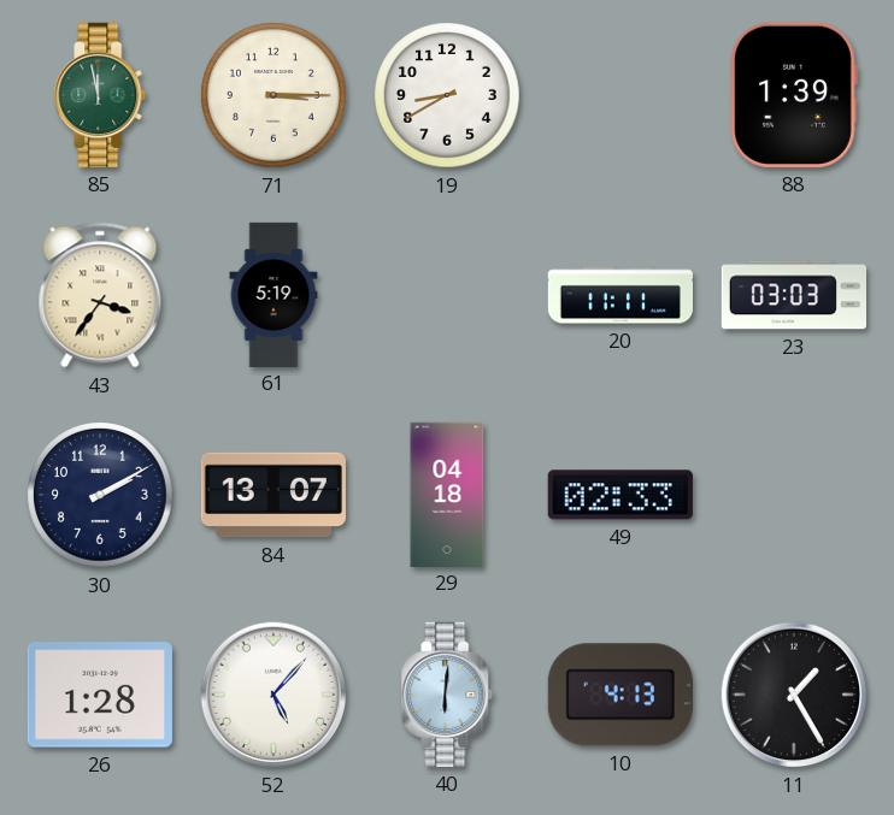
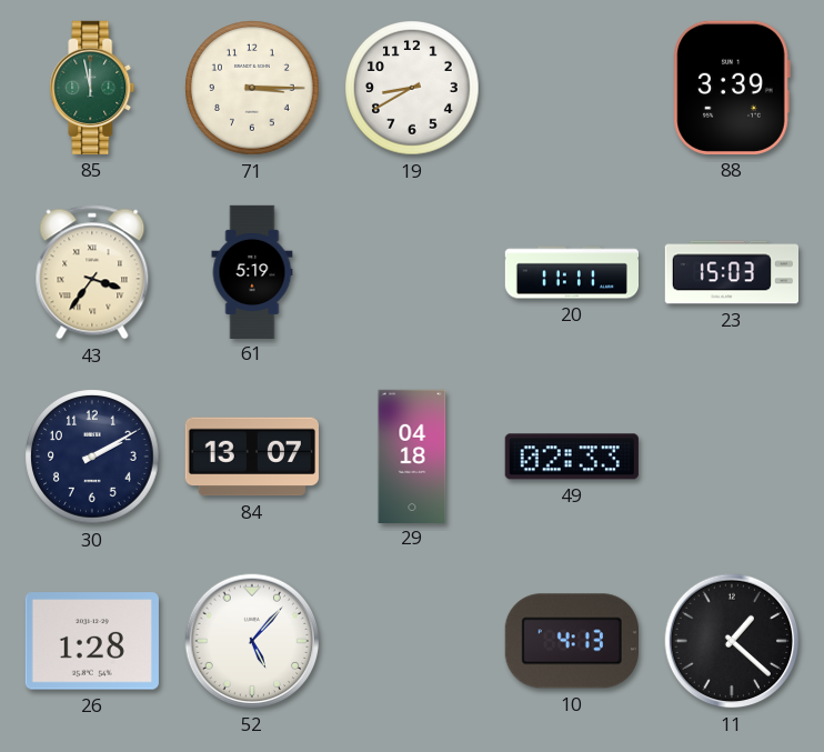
88: 1:39 -> 3:39 (732, 88)
23: 03:03 -> 15:03 (731, 272)
40: 6:01 -> none (447, 695)
11: 1:25 -> 1:22 (732, 641)
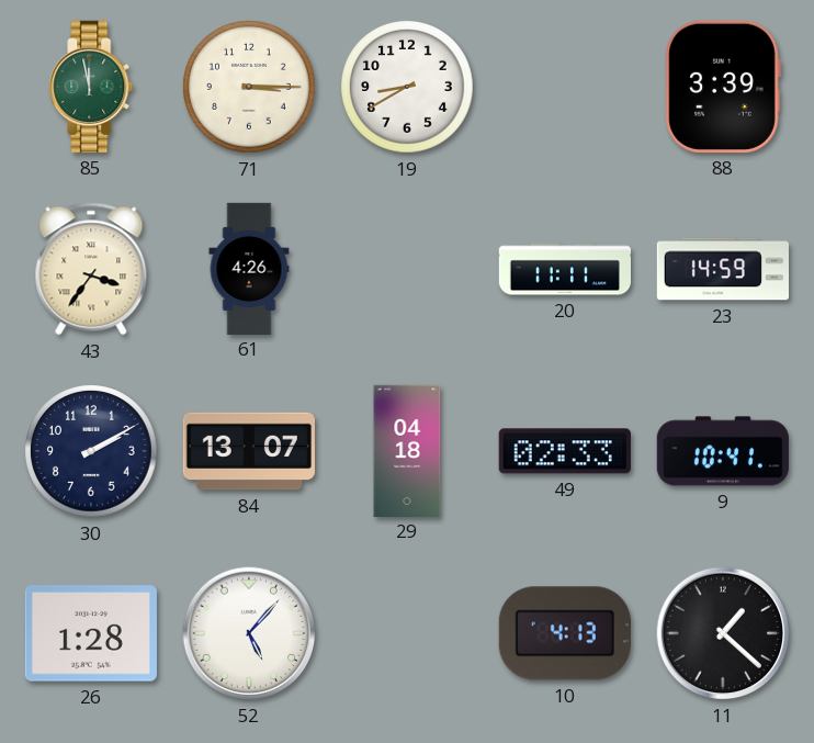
61: 5:19 -> 4:26 (249, 268)
23: 15:03 -> 14:59 (722, 269)
9: none -> 10:41 (723, 451)
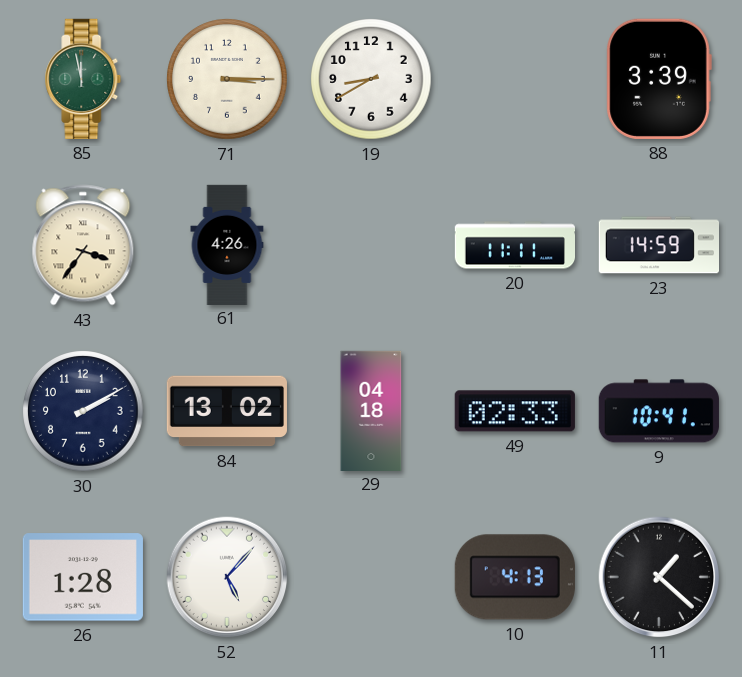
84: 13:07 -> 13:02 (227, 411)
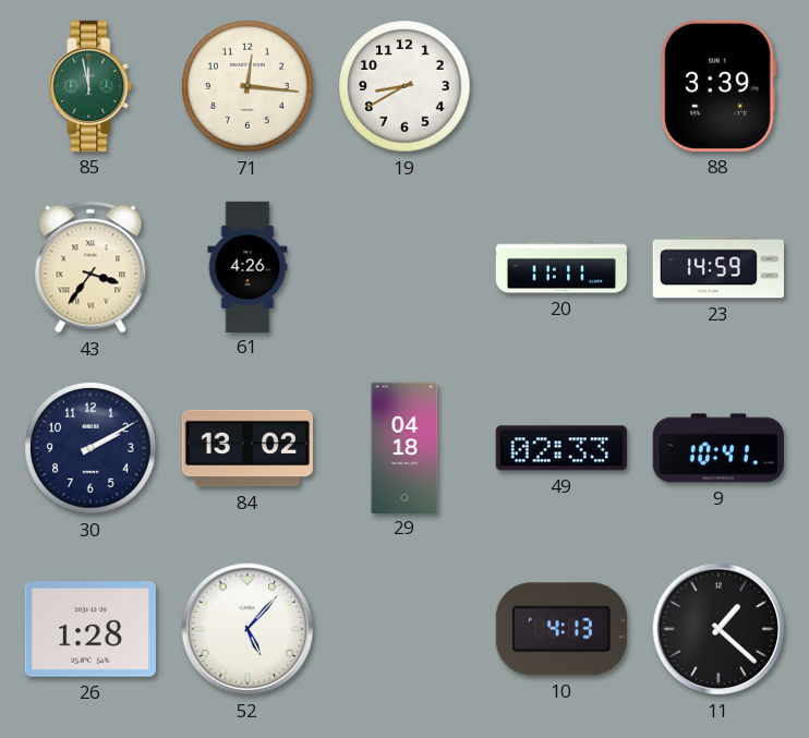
71: 3:15 -> 12:16 (247, 86)
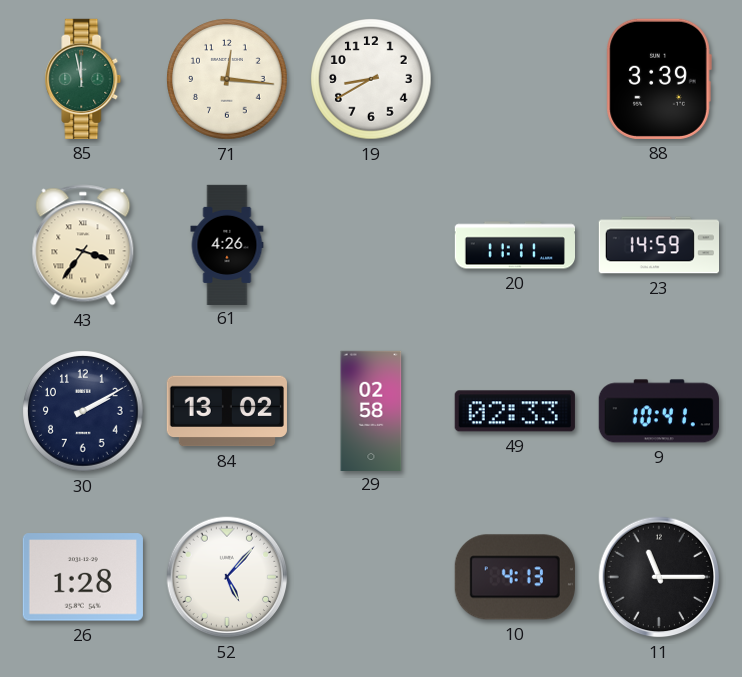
29: 04:18 -> 02:58 (371, 410)
11: 1:22 -> 11:15 (659, 577)
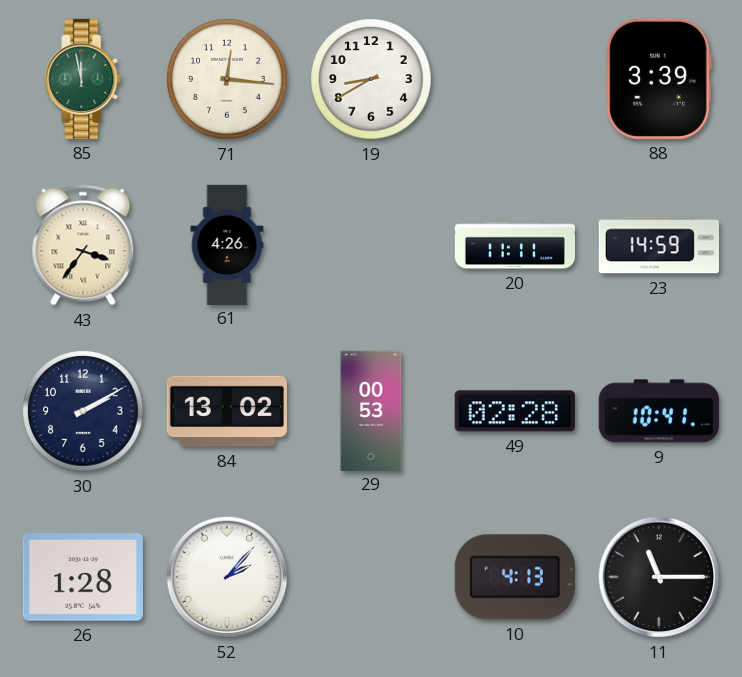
29: 02:58 -> 00:53 (371, 410)
49: 02:33 -> 02:28 (515, 411)
52: 5:07 -> 2:07 (227, 577)
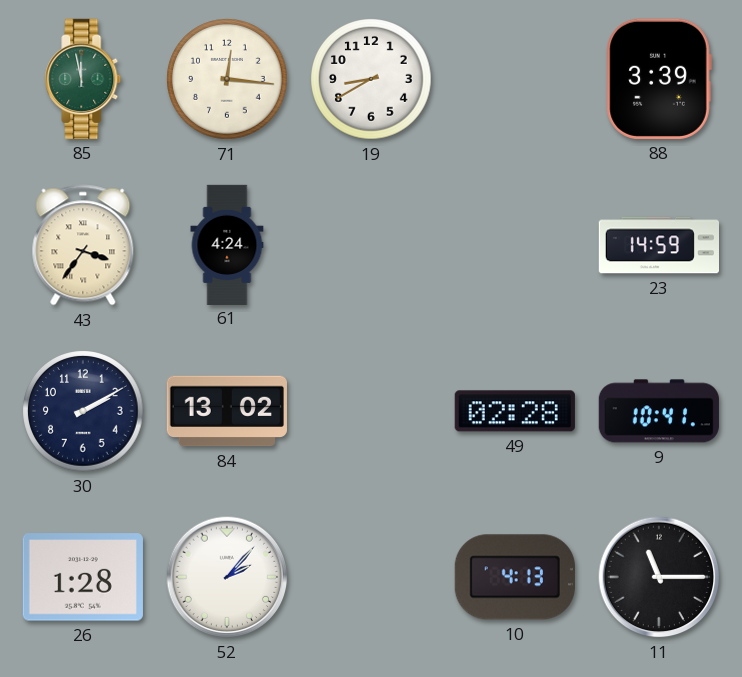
61: 4:26 -> 4:24 (227, 244)
20: 11:11 -> none (514, 245)
29: 00:53 -> none (371, 410)
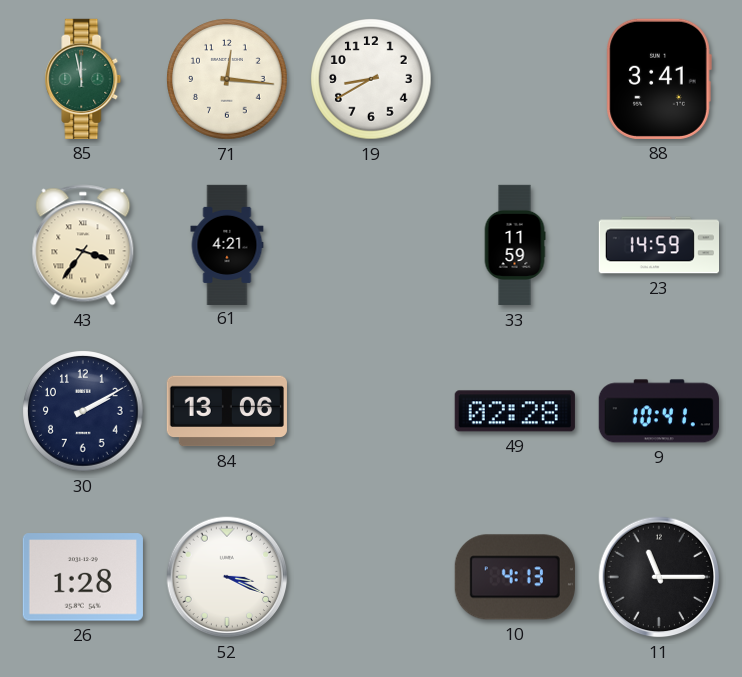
88: 3:39 -> 3:41 (659, 79)
61: 4:24 -> 4:21 (227, 244)
33: none -> 11:59 (515, 245)
84: 13:02 -> 13:06 (227, 411)
52: 2:07 -> 3:19 (227, 577)
